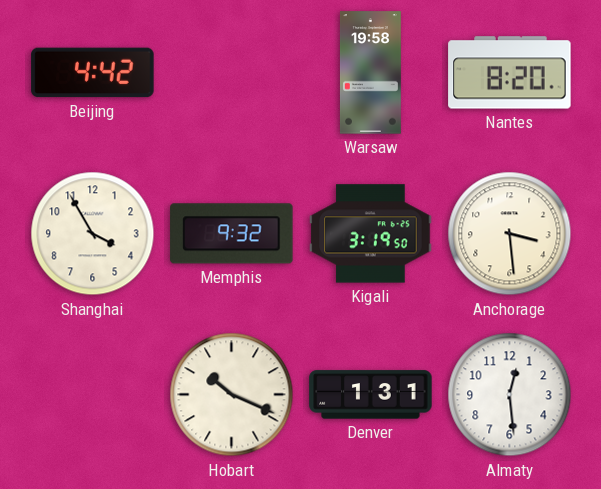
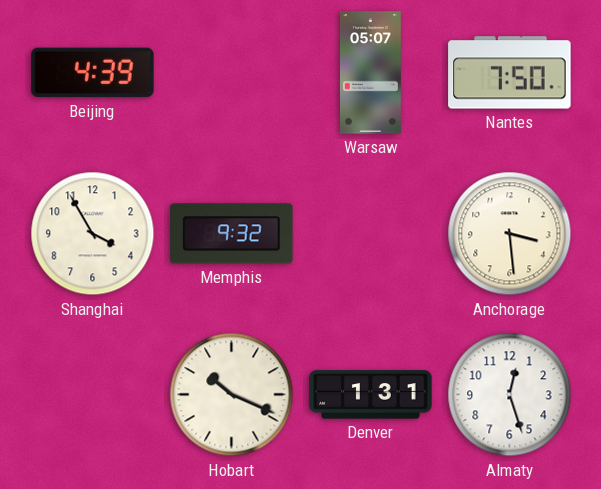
Beijing: 4:42 -> 4:39 (93, 73)
Warsaw: 19:58 -> 05:07 (370, 73)
Nantes: 8:20 -> 7:50 (510, 73)
Kigali: 3:19 -> none (371, 234)
Almaty: 12:29 -> 12:27 (510, 395)
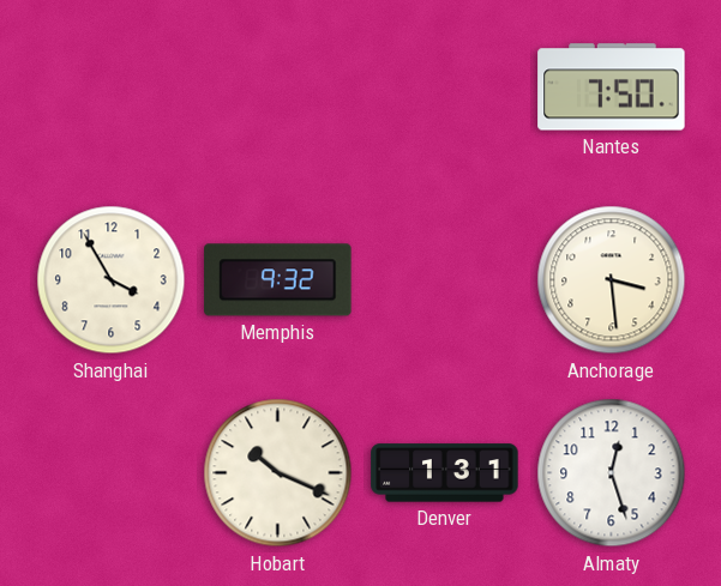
Beijing: 4:39 -> none (93, 73)
Warsaw: 05:07 -> none (370, 73)
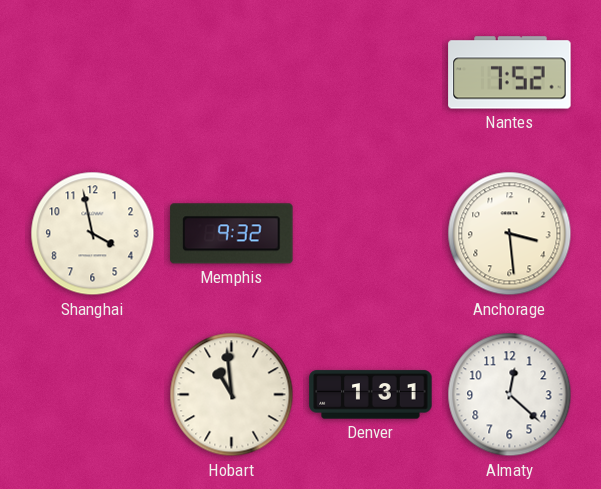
Nantes: 7:50 -> 7:52 (510, 73)
Shanghai: 3:55 -> 3:58 (93, 234)
Hobart: 10:19 -> 10:59 (232, 395)
Almaty: 12:27 -> 12:22 (510, 395)
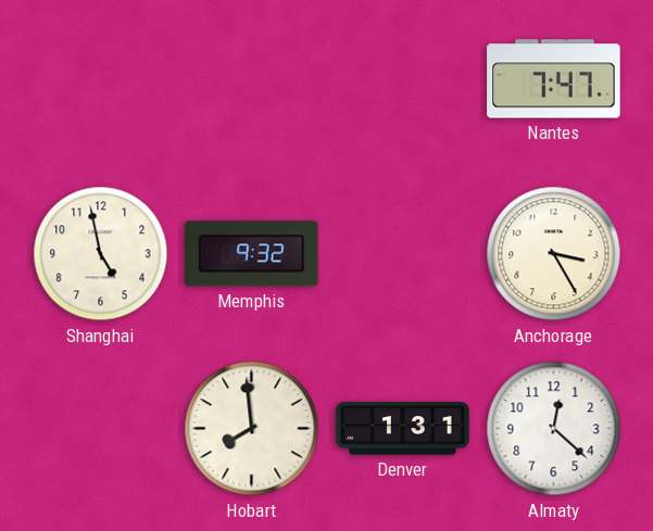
Nantes: 7:52 -> 7:47 (554, 79)
Shanghai: 3:58 -> 4:58 (101, 254)
Anchorage: 3:29 -> 3:25 (554, 254)
Hobart: 10:59 -> 7:59 (252, 429)
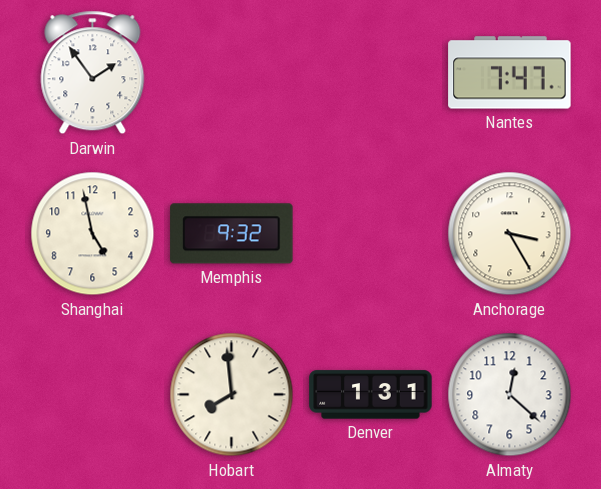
Darwin: none -> 1:54 (93, 73)
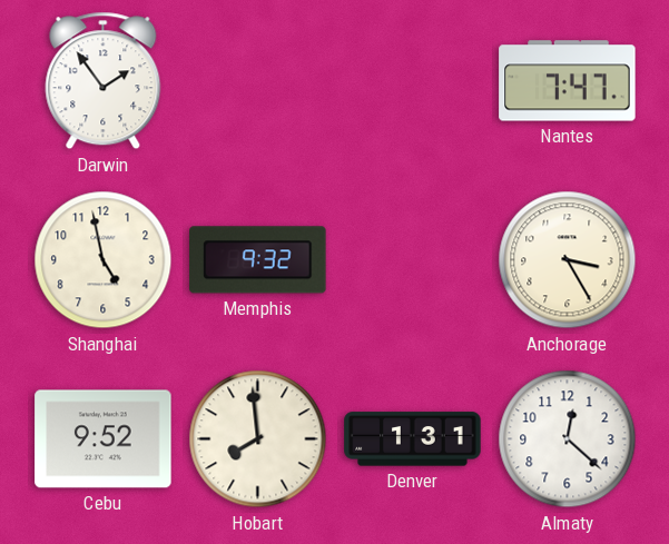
Cebu: none -> 9:52 (104, 439)
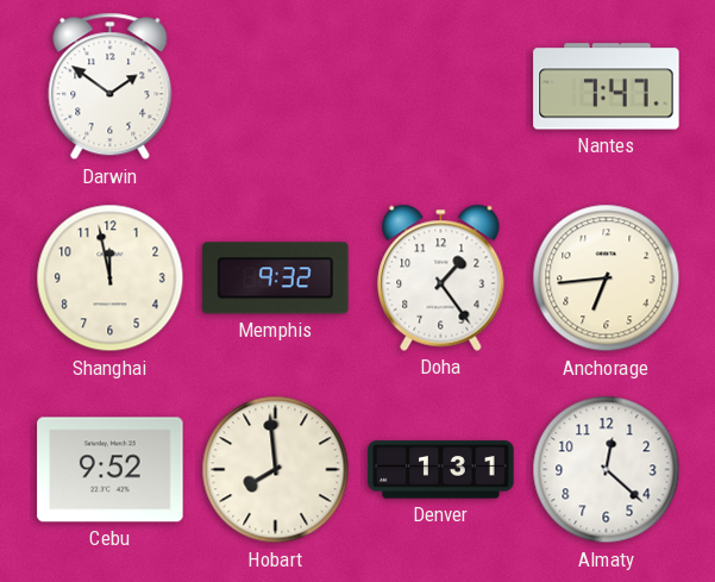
Darwin: 1:54 -> 1:51 (111, 87)
Shanghai: 4:58 -> 11:58 (111, 279)
Doha: none -> 1:24 (441, 277)
Anchorage: 3:25 -> 6:44 (607, 279)
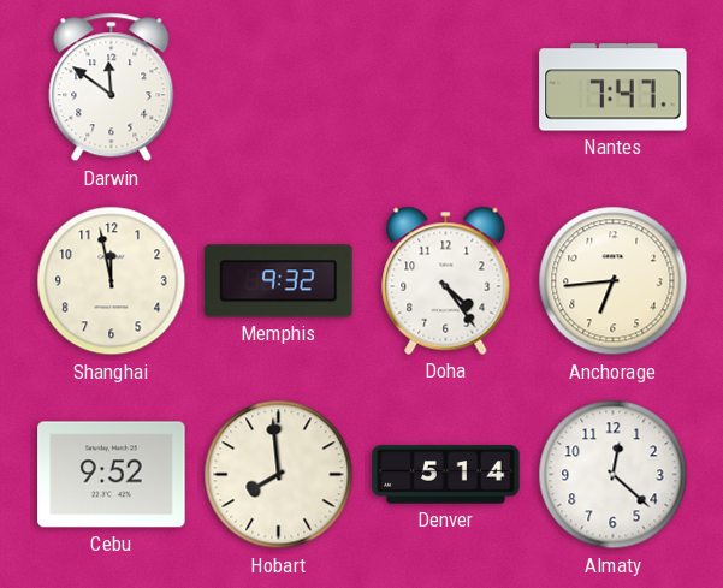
Darwin: 1:51 -> 11:51 (112, 88)
Doha: 1:24 -> 4:24 (446, 280)
Denver: 1:31 -> 5:14 (446, 475)
